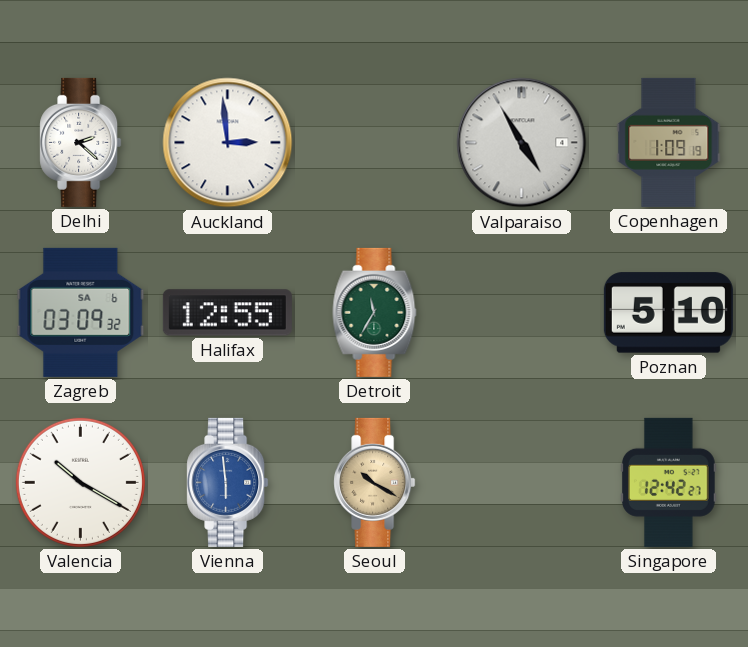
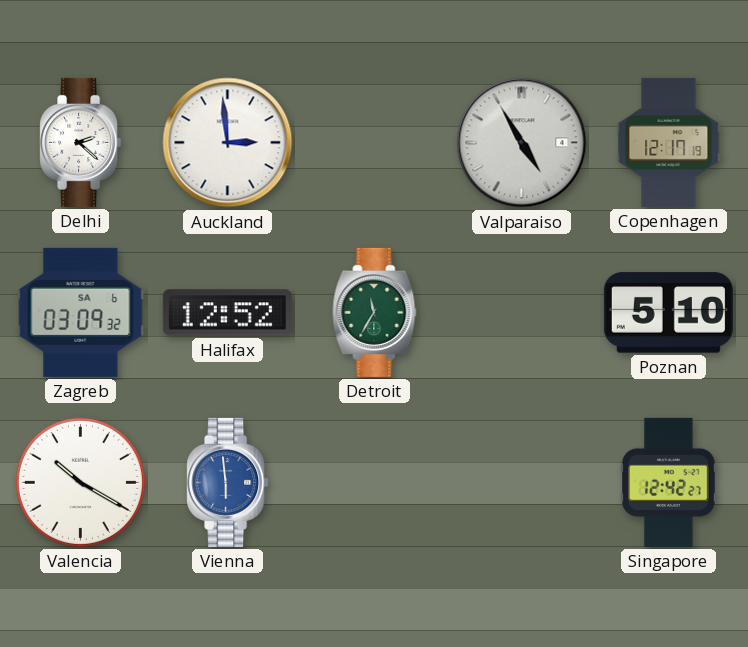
Copenhagen: 1:09 -> 12:17 (669, 142)
Halifax: 12:55 -> 12:52 (227, 313)
Seoul: 10:20 -> none (375, 482)
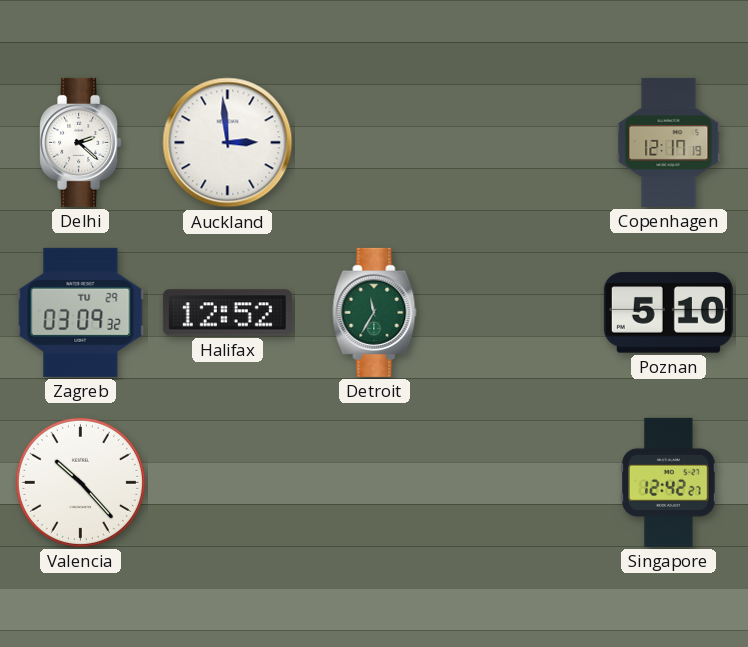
Valparaiso: 4:55 -> none (522, 143)
Zagreb date: SA 6 -> TU 29 (81, 312)
Valencia: 10:20 -> 10:23 (80, 482)
Vienna: 5:59 -> none (228, 482)
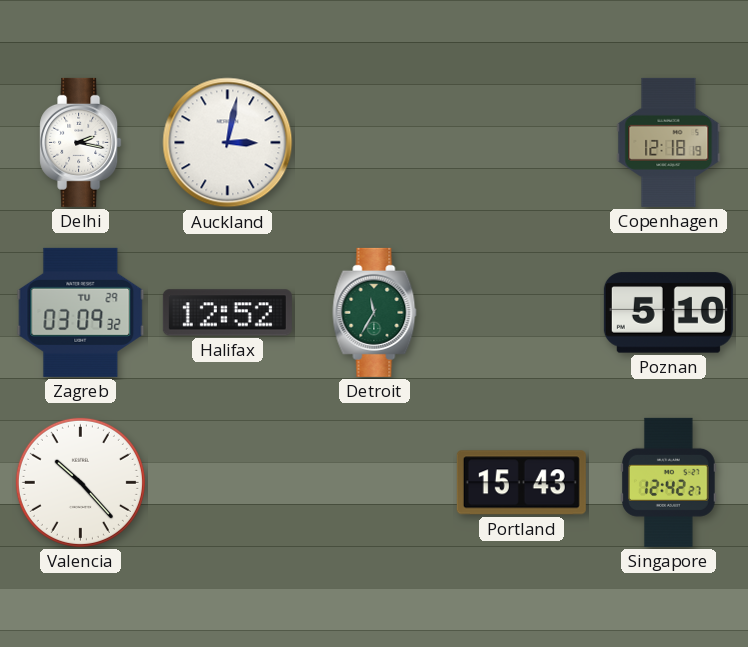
Delhi: 2:22 -> 2:17 (81, 142)
Auckland: 2:59 -> 3:02 (228, 143)
Copenhagen: 12:17 -> 12:18 (669, 142)
Portland: none -> 15:43 (521, 483)
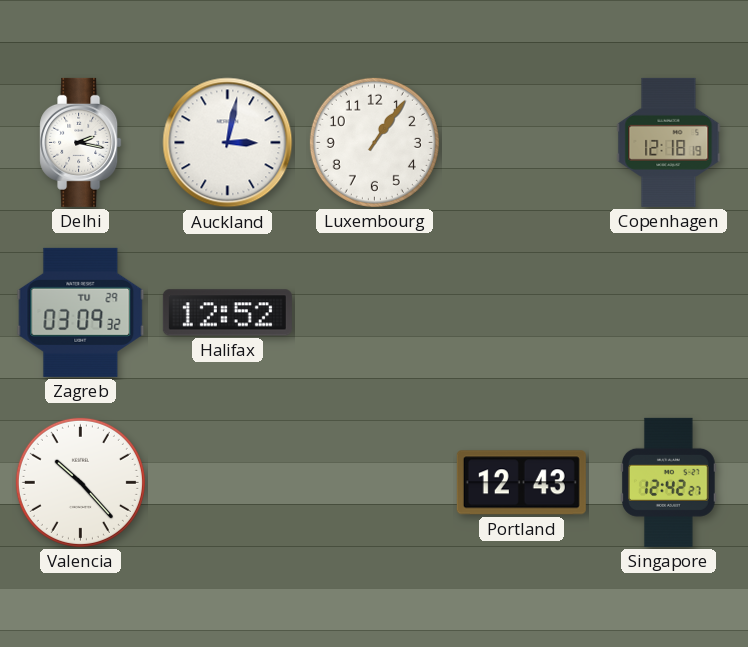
Luxembourg: none -> 1:06 (374, 142)
Detroit: 11:35 -> none (375, 312)
Poznan: 5:10 -> none (668, 313)
Portland: 15:43 -> 12:43 (521, 483)
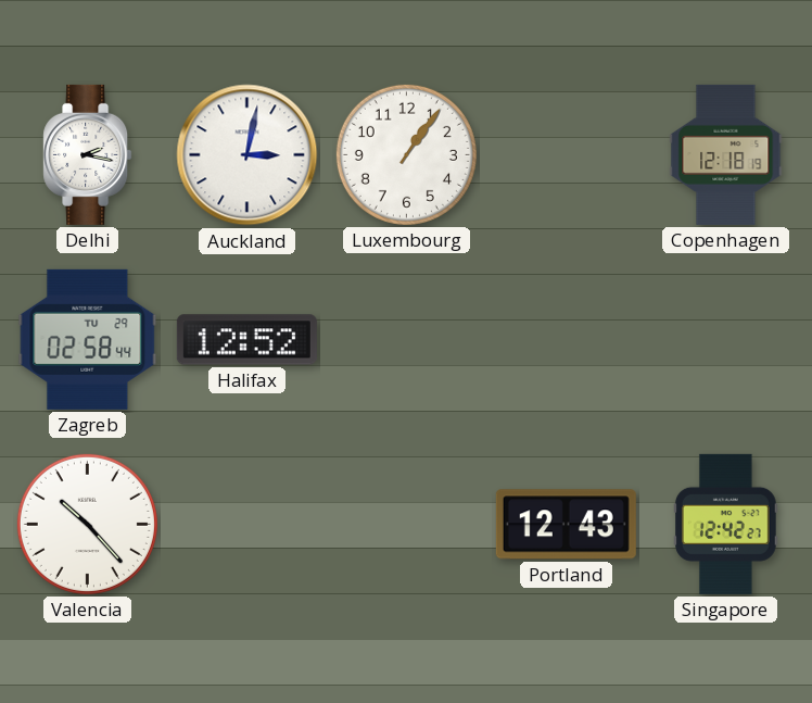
Zagreb: 03:09 -> 02:58 (88, 339)
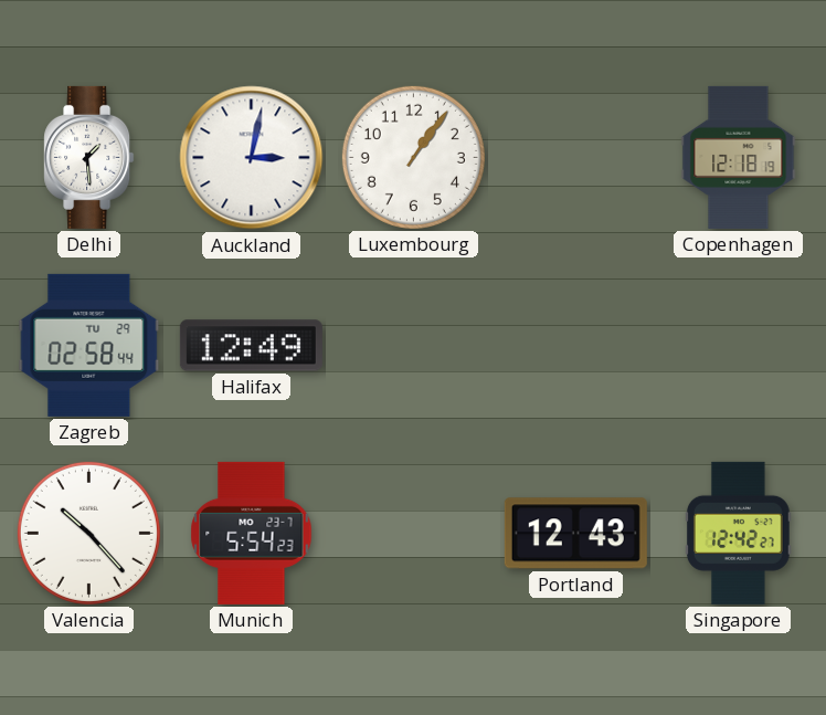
Delhi: 2:17 -> 1:29 (89, 157)
Halifax: 12:52 -> 12:49 (251, 346)
Munich: none -> 5:54 (252, 533)
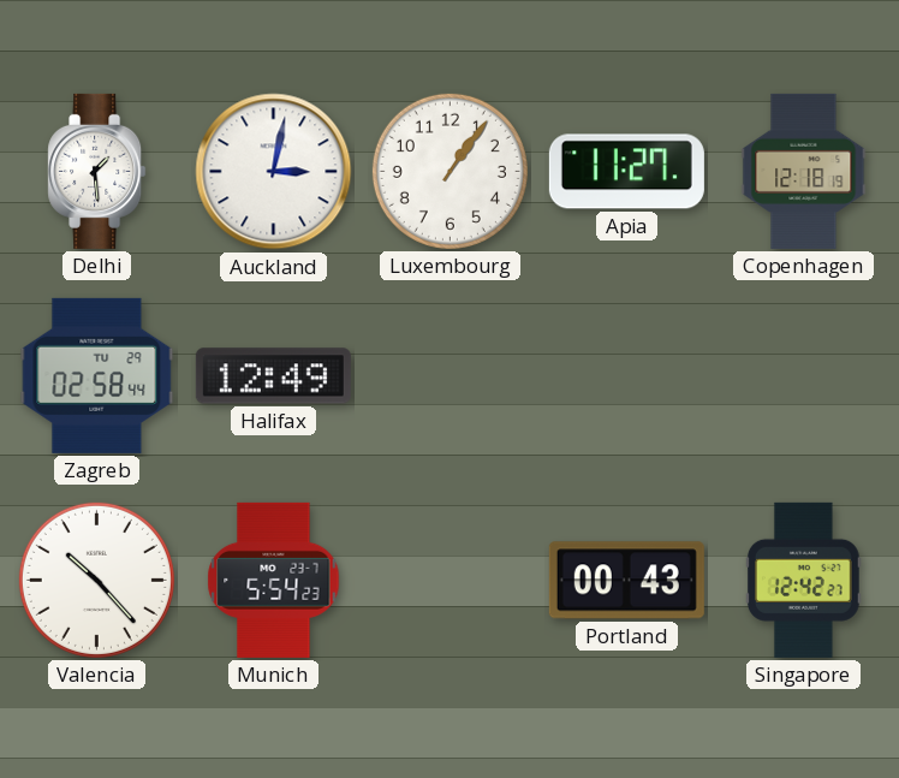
Apia: none -> 11:27 (626, 172)
Portland: 12:43 -> 00:43 (626, 581)
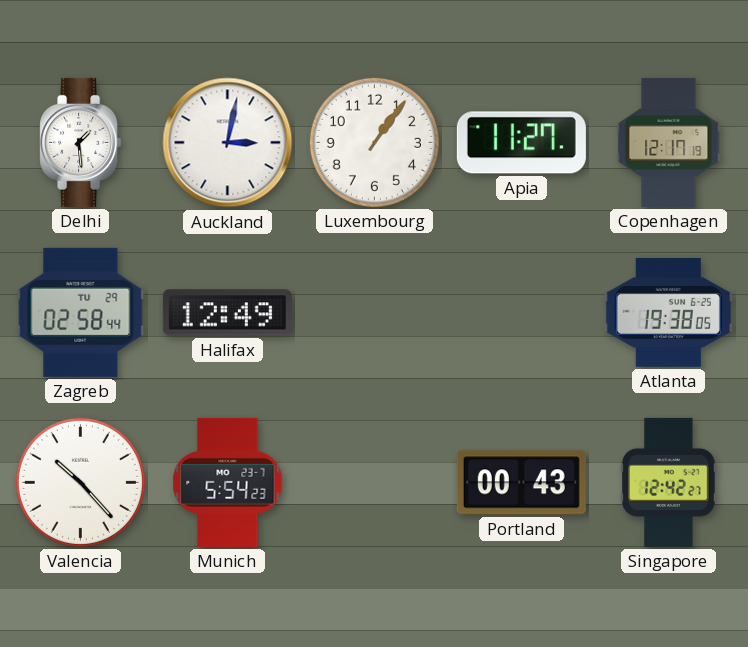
Copenhagen: 12:18 -> 12:17 (669, 142)
Atlanta: none -> 19:38 (668, 312)
